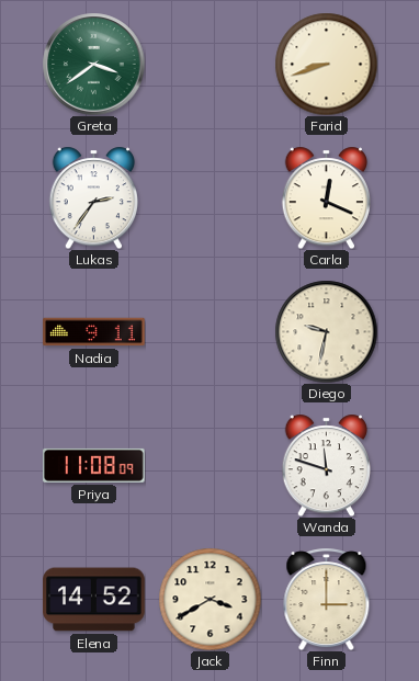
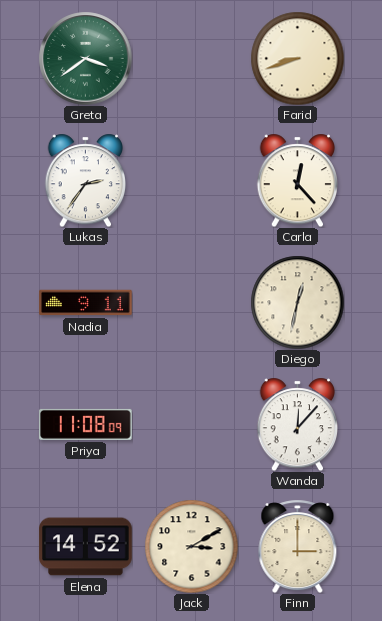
Carla: 12:19 -> 12:23 (297, 180)
Diego: 9:32 -> 12:32 (297, 302)
Wanda: 11:48 -> 12:07 (297, 424)
Jack: 3:40 -> 3:10 (191, 546)
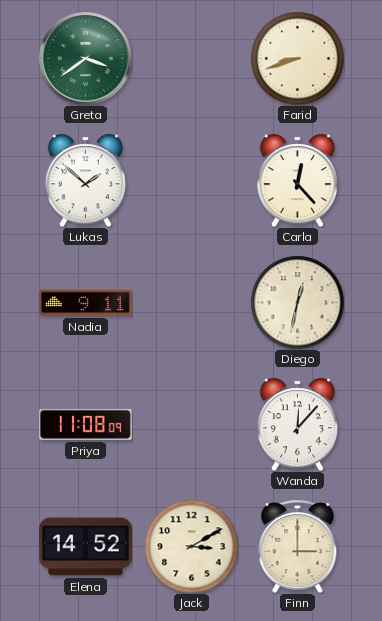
Lukas: 2:36 -> 1:52 (85, 180)
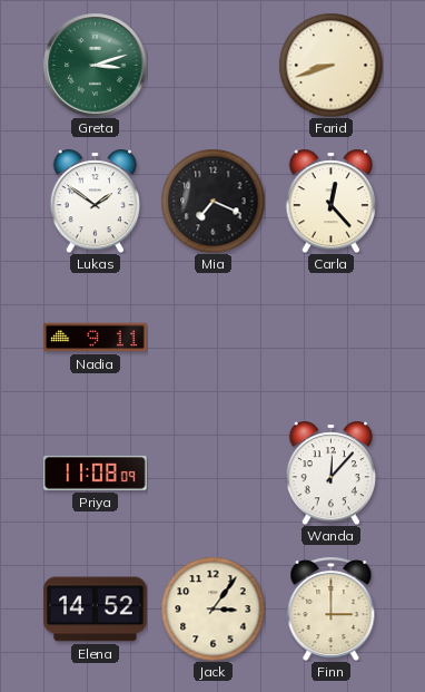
Greta: 3:39 -> 3:12 (95, 65)
Lukas: 1:52 -> 1:51 (95, 201)
Mia: none -> 7:19 (212, 201)
Diego: 12:32 -> none (297, 302)
Jack: 3:10 -> 3:06 (212, 608)
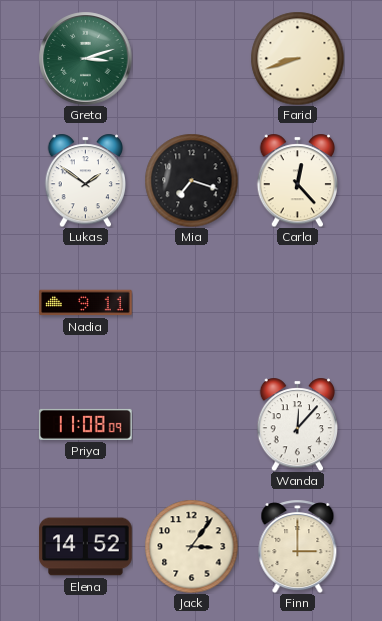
Mia: 7:19 -> 7:18 (191, 180)
